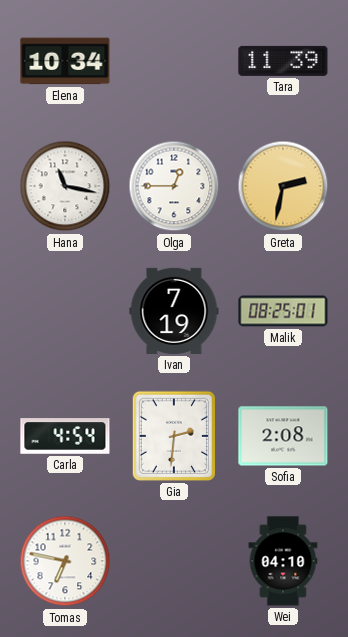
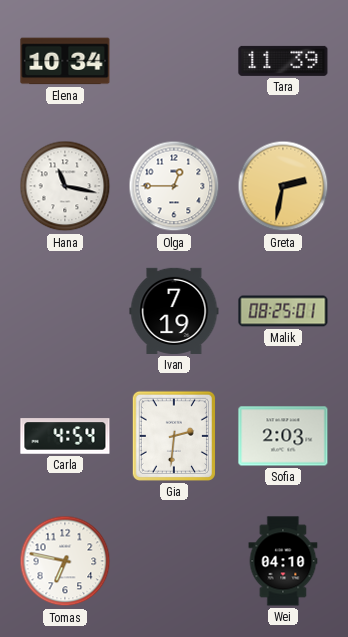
Sofia: 2:08 -> 2:03 (283, 436)
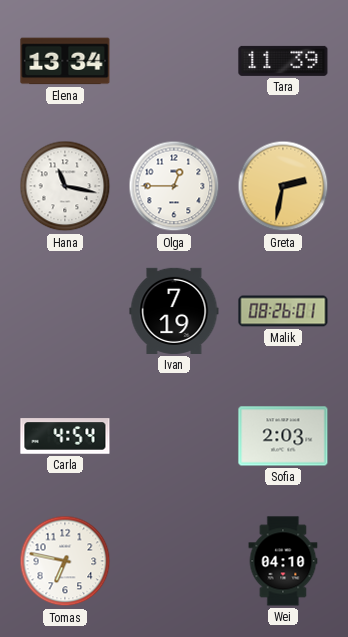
Elena: 10:34 -> 13:34 (65, 61)
Malik: 08:25 -> 08:26 (283, 311)
Gia: 2:31 -> none (174, 436)
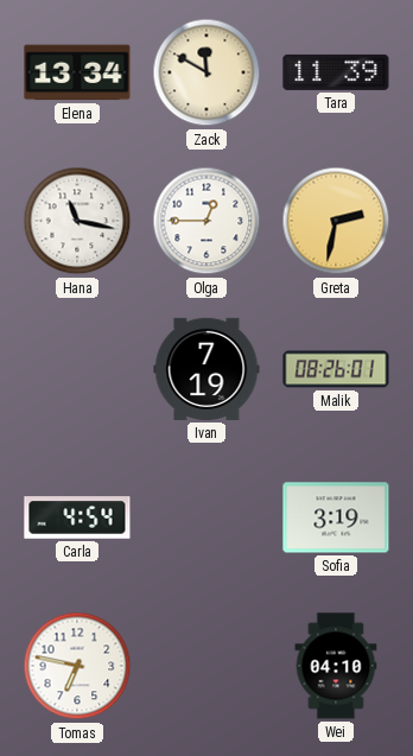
Zack: none -> 11:50 (206, 72)
Sofia: 2:03 -> 3:19 (336, 517)
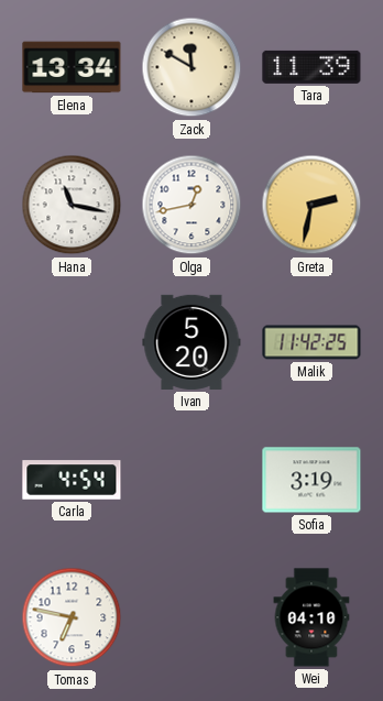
Olga: 12:45 -> 12:43 (191, 205)
Ivan: 7:19 -> 5:20 (191, 342)
Malik: 08:26 -> 11:42 (311, 342)
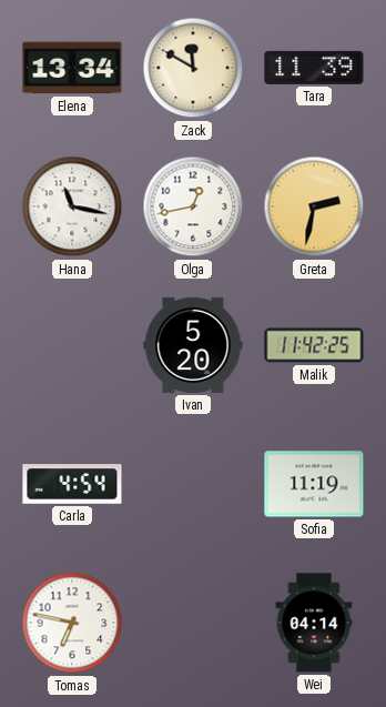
Sofia: 3:19 -> 11:19 (314, 484)
Wei: 04:10 -> 04:14 (314, 623)
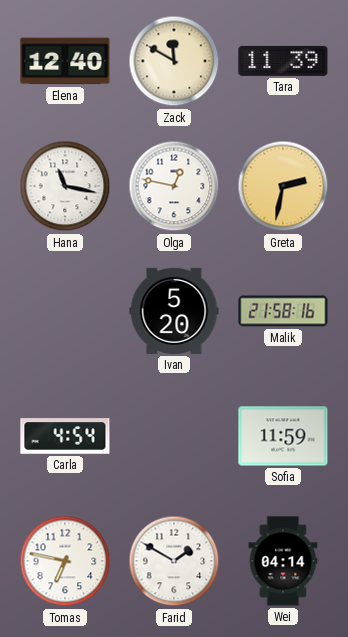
Elena: 13:34 -> 12:40 (65, 61)
Olga: 12:43 -> 12:47 (174, 186)
Malik: 11:42 -> 21:58 (283, 311)
Sofia: 11:19 -> 11:59 (283, 436)
Farid: none -> 1:50 (174, 561)
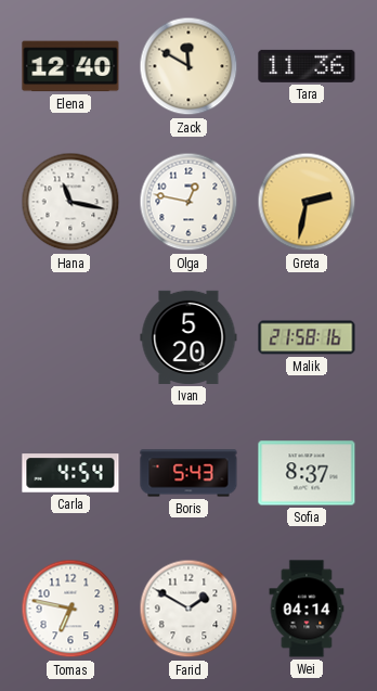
Tara: 11:39 -> 11:36 (307, 66)
Boris: none -> 5:43 (188, 473)
Sofia: 11:59 -> 8:37 (307, 473)
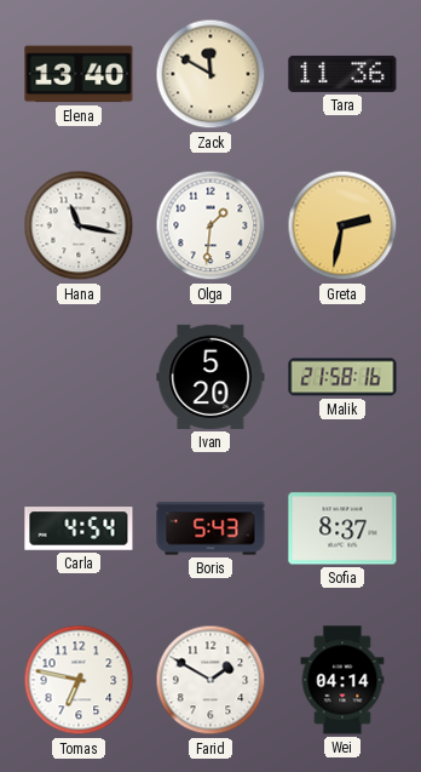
Elena: 12:40 -> 13:40 (79, 74)
Olga: 12:47 -> 1:31 (211, 225)
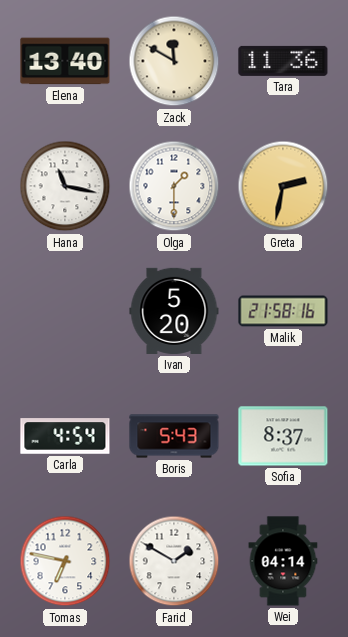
Olga: 1:31 -> 1:30 (174, 186)
